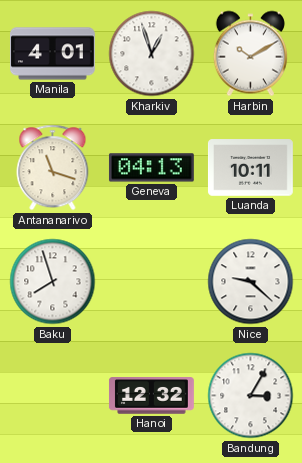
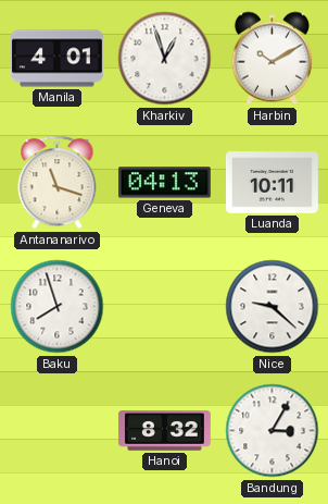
Hanoi: 12:32 -> 8:32 (164, 431)
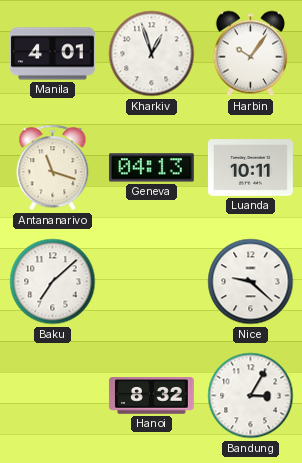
Harbin: 10:10 -> 10:06 (250, 54)
Baku: 7:57 -> 7:08 (53, 282)
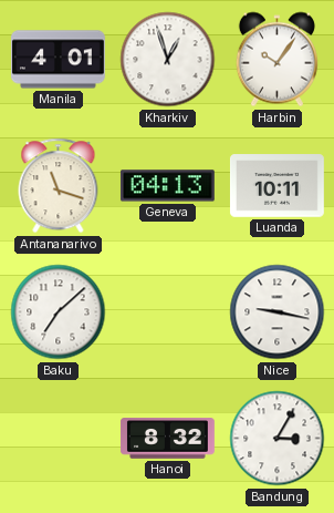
Nice: 9:22 -> 9:17 (278, 312)
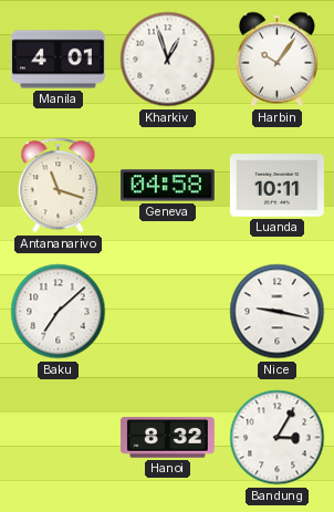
Geneva: 04:13 -> 04:58 (167, 186)
